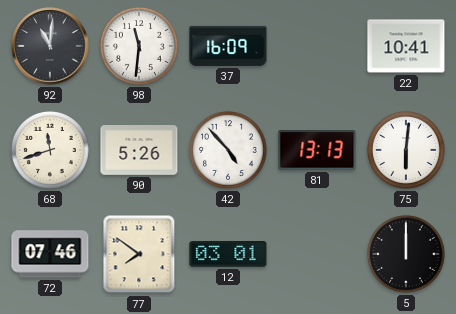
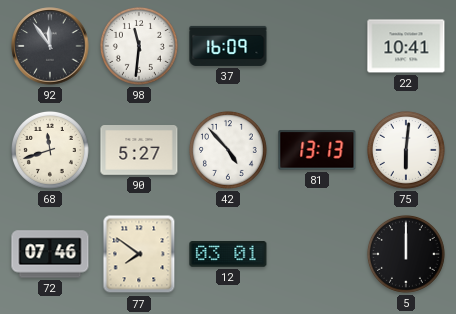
92: 11:01 -> 11:54 (50, 46)
90: 5:26 -> 5:27 (139, 150)
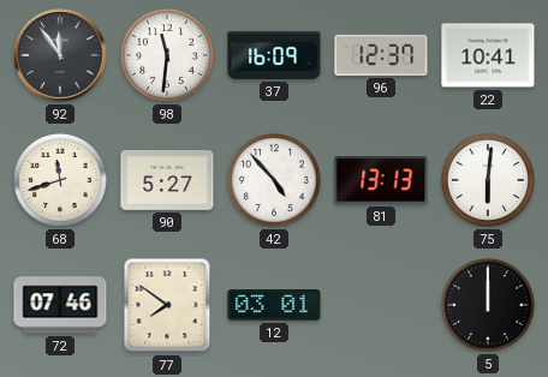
96: none -> 12:37 (381, 55)
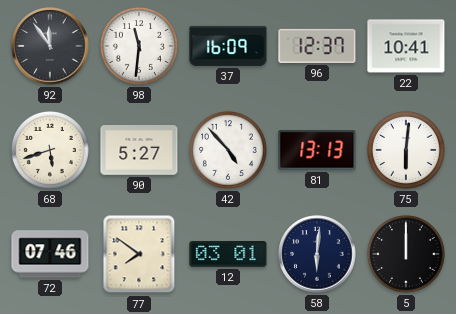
68: 11:42 -> 5:42 (50, 150)
58: none -> 6:01 (317, 254)
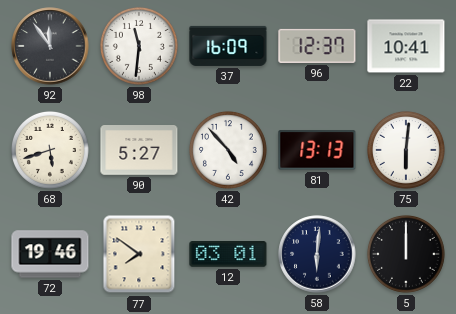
72: 07:46 -> 19:46 (50, 254)
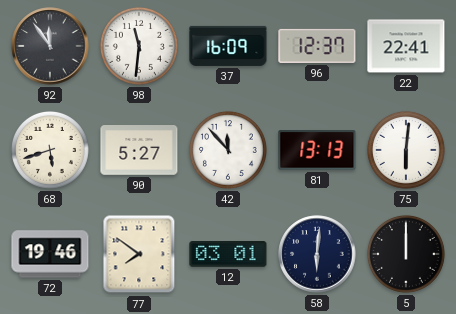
22: 10:41 -> 22:41 (406, 46)
42: 4:53 -> 11:53 (228, 150)
